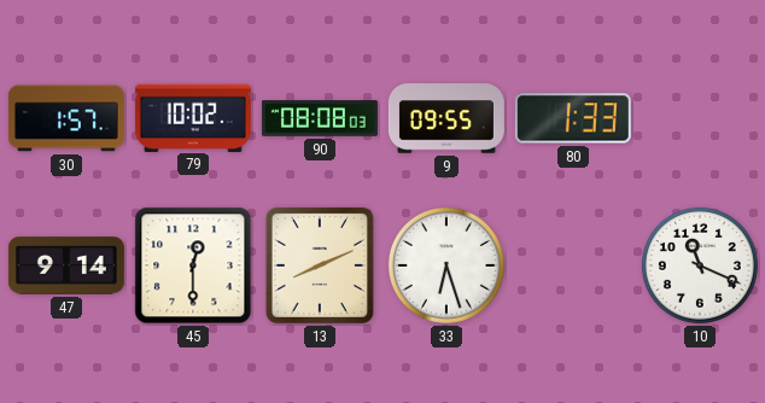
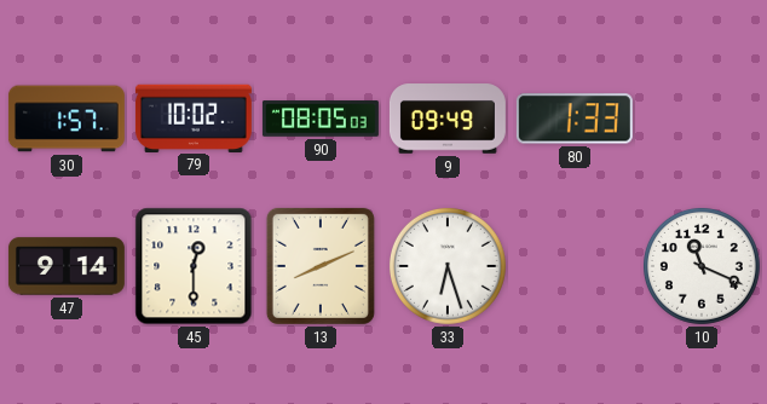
90: 08:08 -> 08:05 (321, 119)
9: 09:55 -> 09:49 (448, 119)
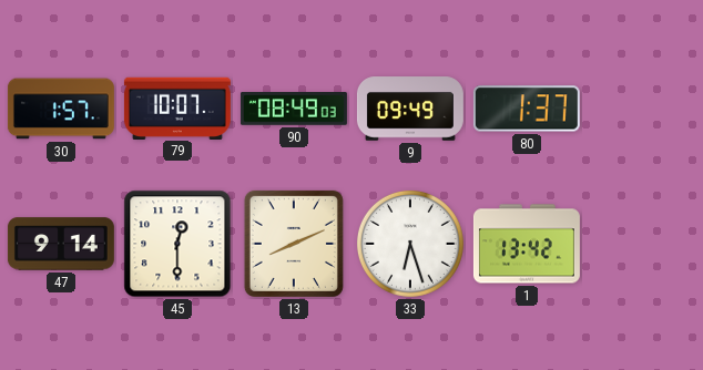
79: 10:02 -> 10:07 (177, 107)
90: 08:05 -> 08:49 (294, 109)
80: 1:33 -> 1:37 (527, 109)
1: none -> 13:42 (527, 244)
10: 11:19 -> none (702, 266)
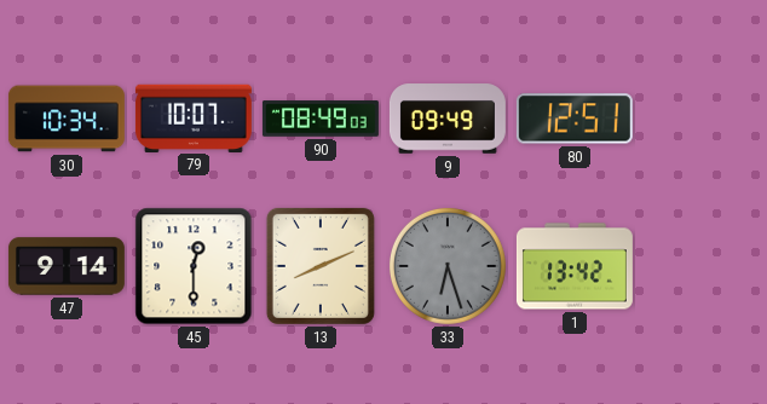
30: 1:57 -> 10:34 (67, 119)
80: 1:37 -> 12:51 (575, 119)
33 dial: white -> grey (448, 266)
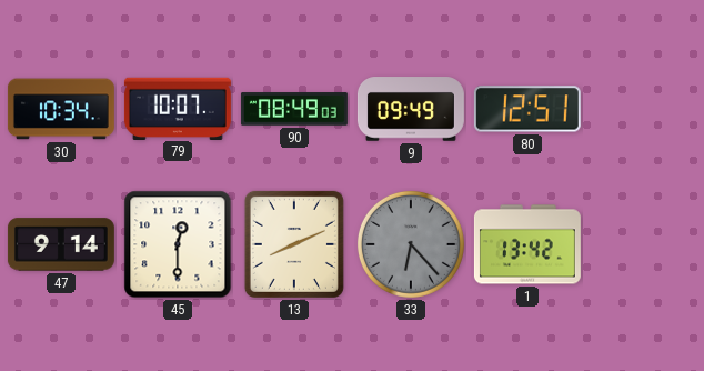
33: 6:27 -> 6:23 (411, 244)
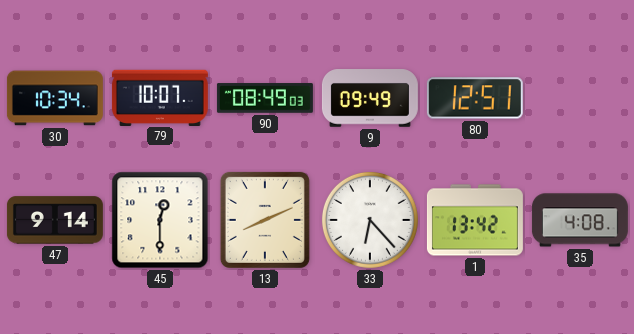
33 dial: grey -> white (370, 220)
35: none -> 4:08 (580, 220)
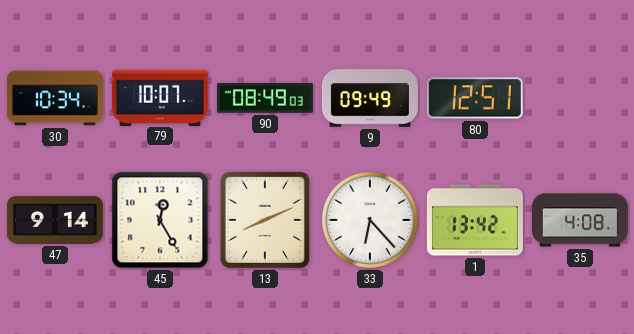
45: 12:30 -> 12:25 (160, 220)
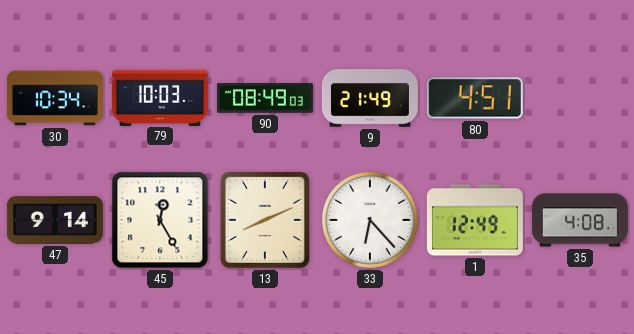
79: 10:07 -> 10:03 (160, 97)
9: 09:49 -> 21:49 (370, 98)
80: 12:51 -> 4:51 (475, 98)
1: 13:42 -> 12:49 (475, 220)
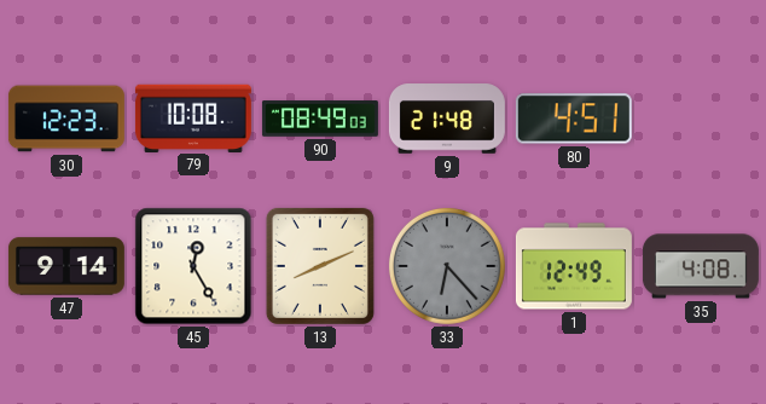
30: 10:34 -> 12:23 (66, 119)
79: 10:03 -> 10:08 (193, 117)
9: 21:49 -> 21:48 (447, 119)
33 dial: white -> grey (447, 266)
